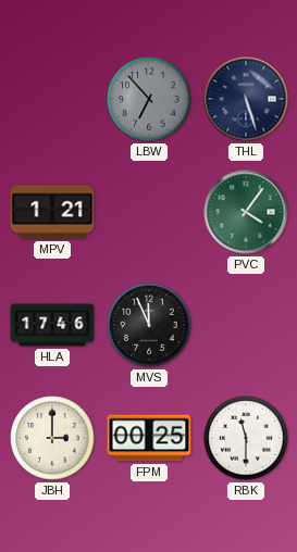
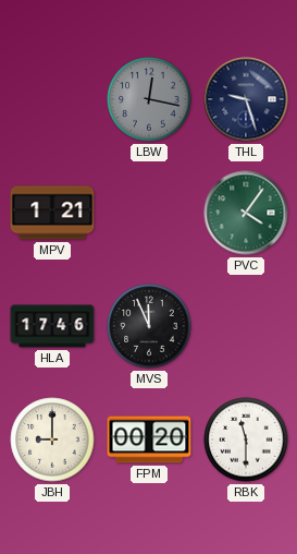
LBW: 6:53 -> 12:17 (149, 99)
THL: 5:27 -> 9:27 (246, 99)
JBH: 3:00 -> 9:00 (52, 439)
FPM: 00:25 -> 00:20 (149, 439)
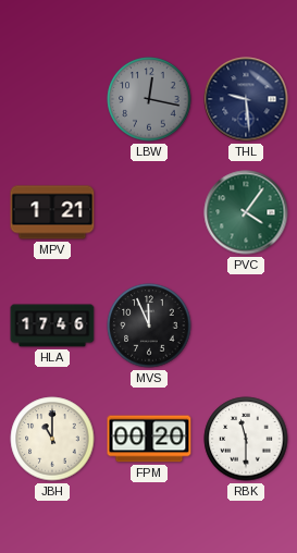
THL: 9:27 -> 9:29 (246, 99)
JBH: 9:00 -> 11:00 (52, 439)
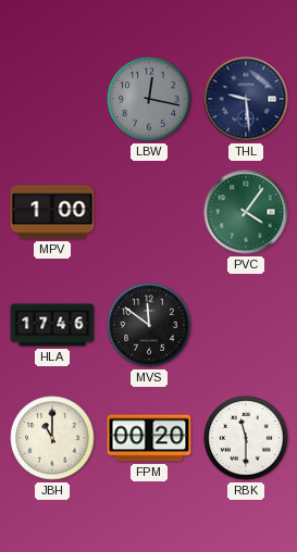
MPV: 1:21 -> 1:00 (52, 212)
MVS: 11:56 -> 11:51 (149, 325)
